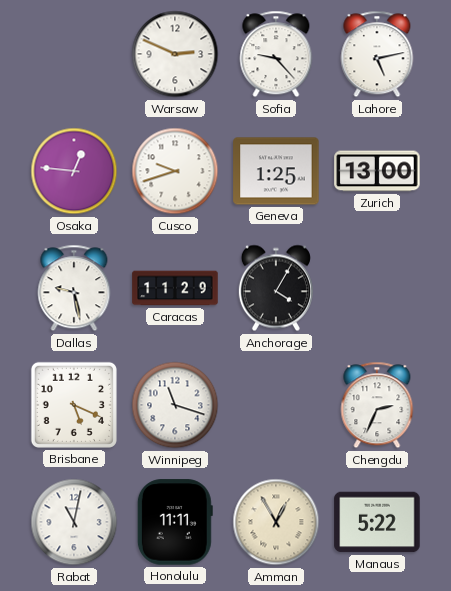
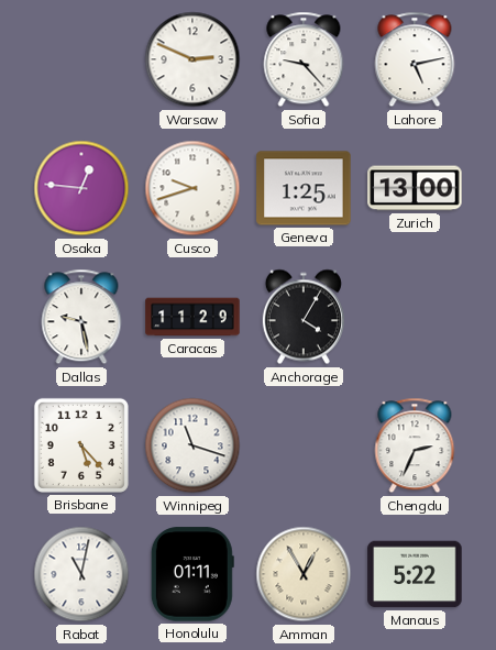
Brisbane: 5:19 -> 5:23 (81, 445)
Honolulu: 11:11 -> 01:11 (192, 574)
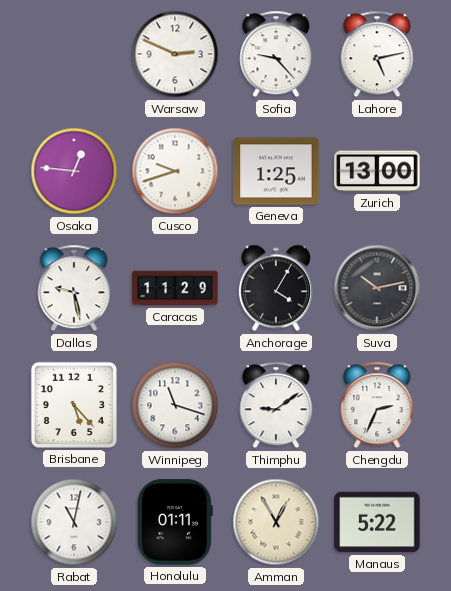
Suva: none -> 10:13 (377, 288)
Thimphu: none -> 9:09 (276, 405)
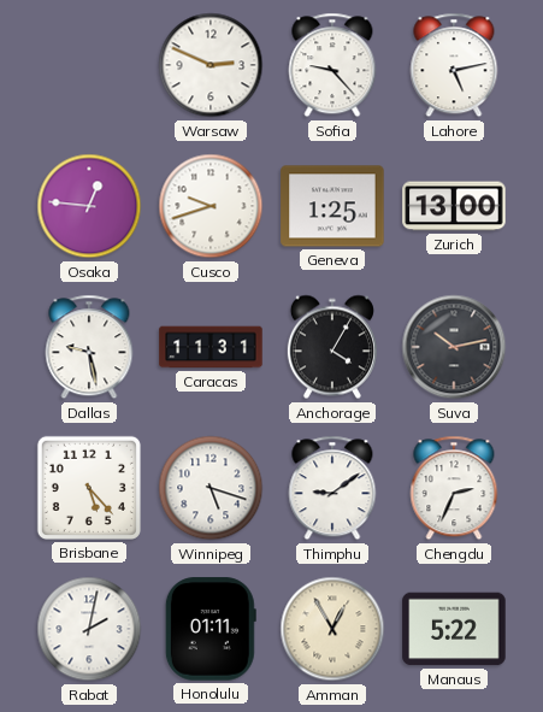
Caracas: 11:29 -> 11:31 (211, 347)
Winnipeg: 11:18 -> 5:18 (211, 488)
Rabat: 11:02 -> 2:02 (89, 629)
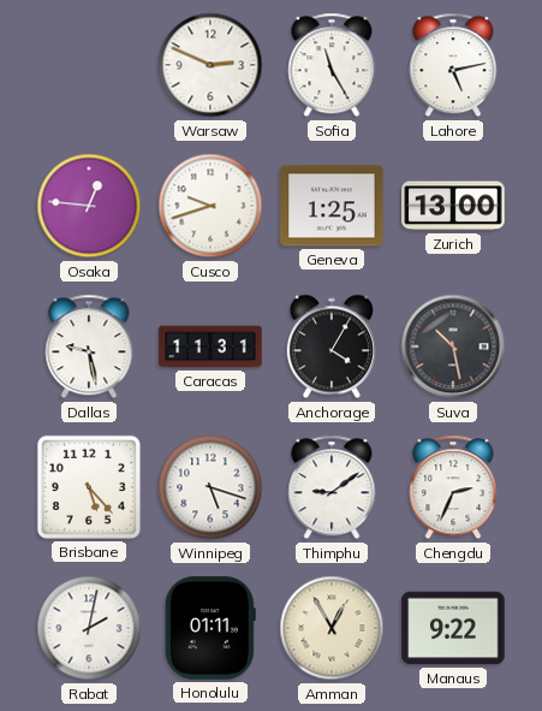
Sofia: 9:23 -> 11:25 (332, 65)
Suva: 10:13 -> 10:28 (453, 346)
Manaus: 5:22 -> 9:22 (453, 628)
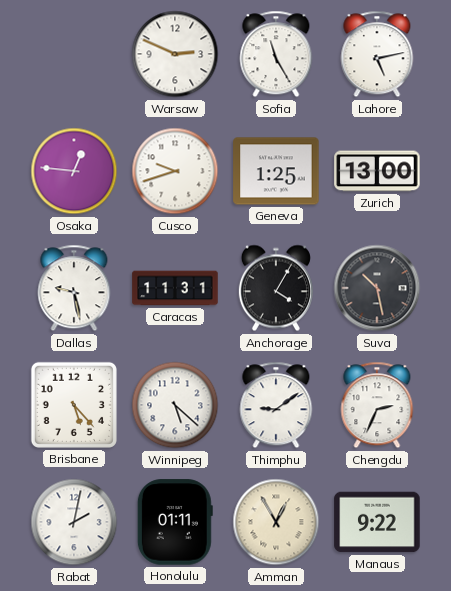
Winnipeg: 5:18 -> 5:22 (175, 405)
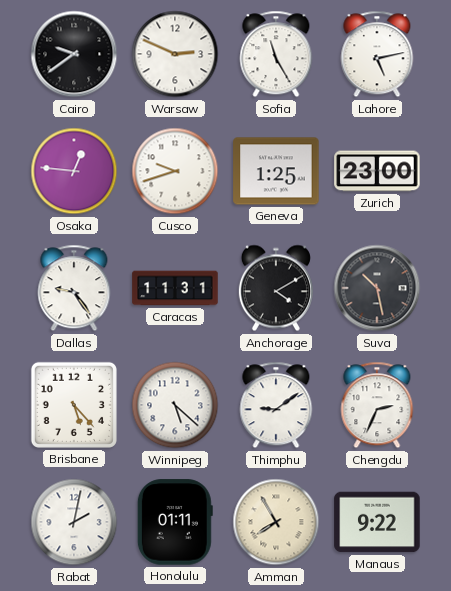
Cairo: none -> 9:39 (74, 54)
Zurich: 13:00 -> 23:00 (377, 171)
Dallas: 9:28 -> 9:24 (74, 288)
Anchorage: 4:05 -> 4:10 (276, 288)
Amman: 12:55 -> 7:55 (276, 522)
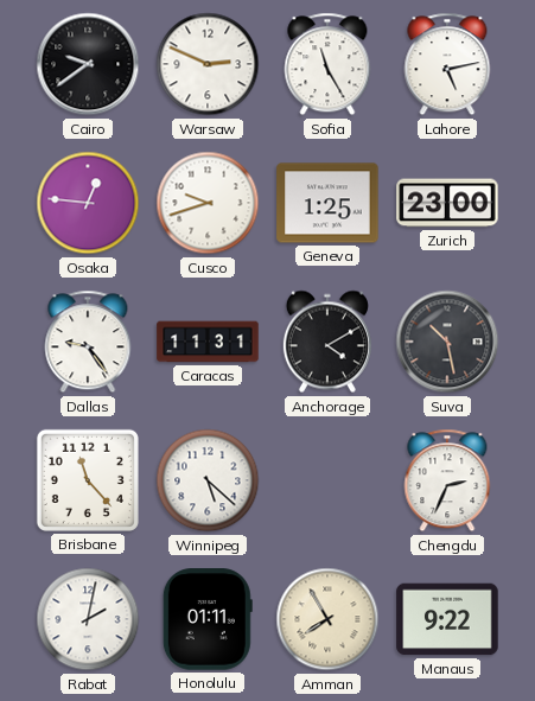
Brisbane: 5:23 -> 11:23 (88, 480)
Thimphu: 9:09 -> none (276, 405)
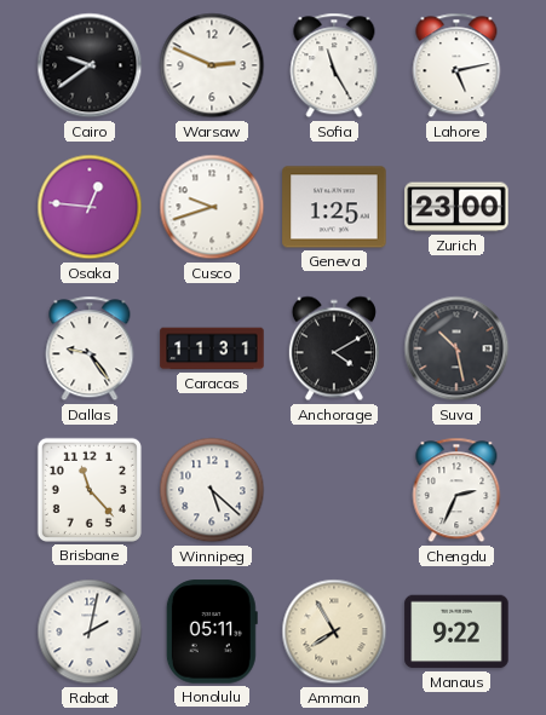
Honolulu: 01:11 -> 05:11 (212, 632)
